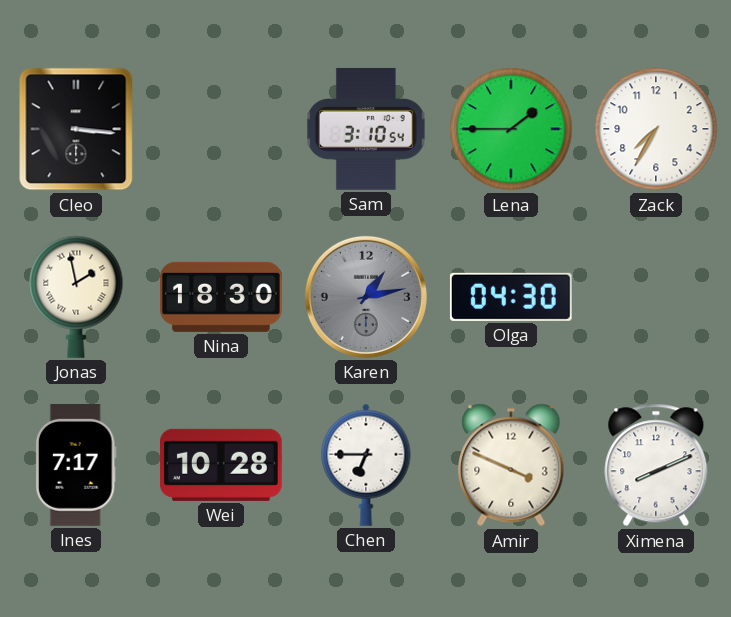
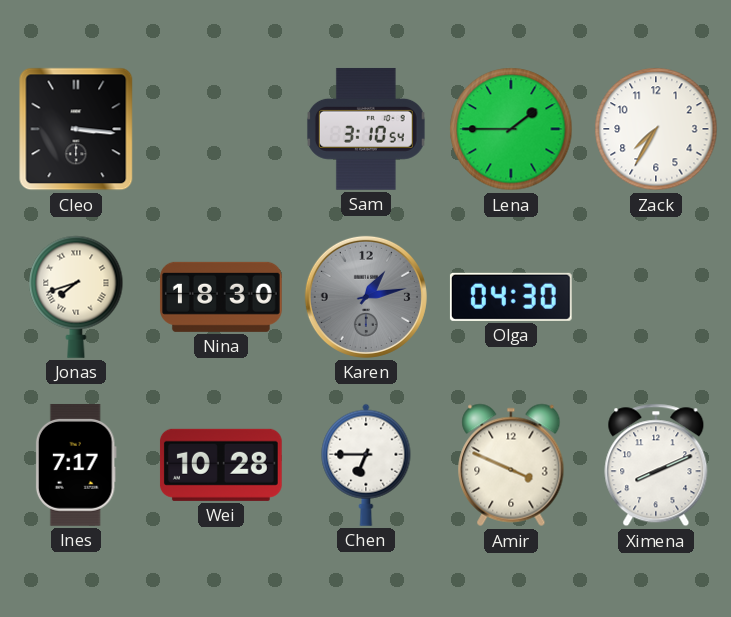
Jonas: 1:58 -> 7:42 (76, 297)
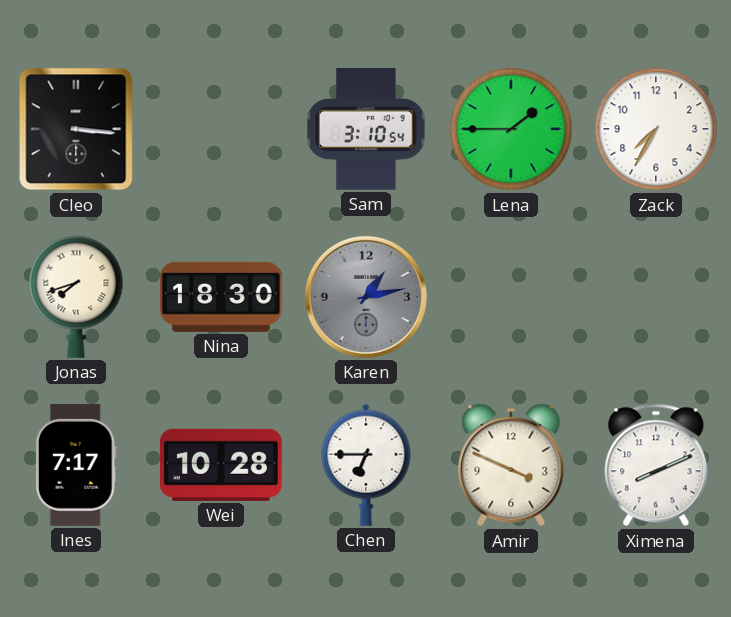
Olga: 04:30 -> none (511, 297)
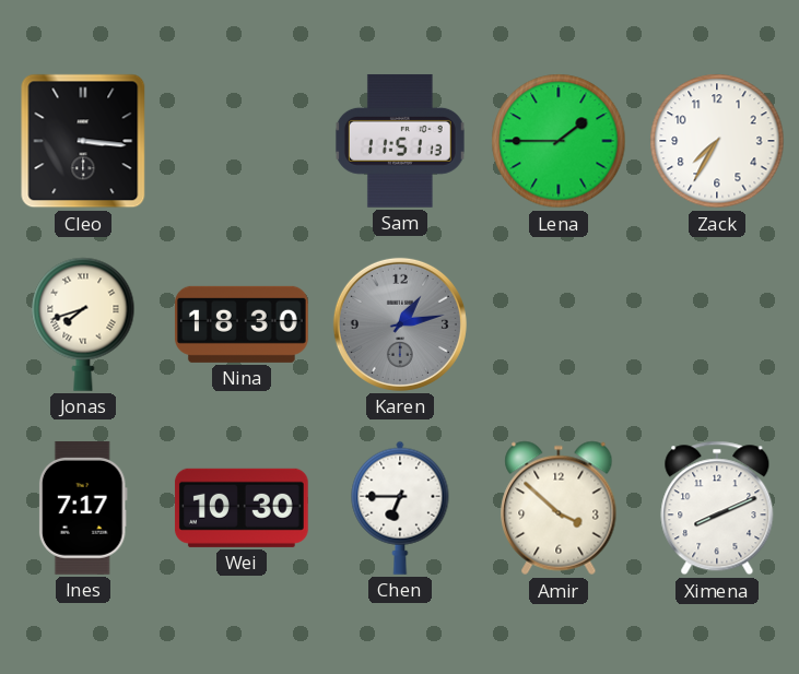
Sam: 3:10 -> 11:51 (400, 141)
Wei: 10:28 -> 10:30 (242, 508)
Amir: 3:49 -> 3:52 (559, 508)
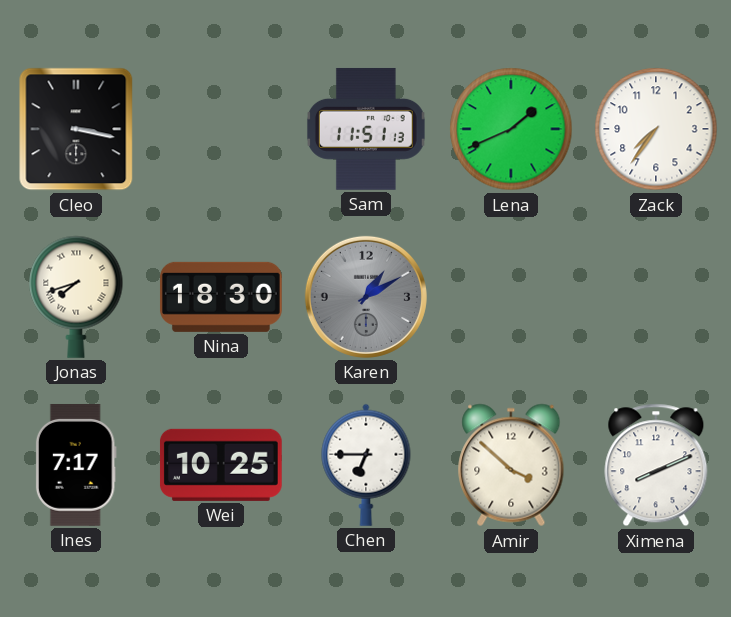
Cleo: 3:16 -> 3:17 (76, 129)
Lena: 1:45 -> 1:41 (511, 129)
Zack: 7:35 -> 7:36 (656, 129)
Karen: 1:13 -> 1:10 (366, 297)
Wei: 10:30 -> 10:25 (221, 465)
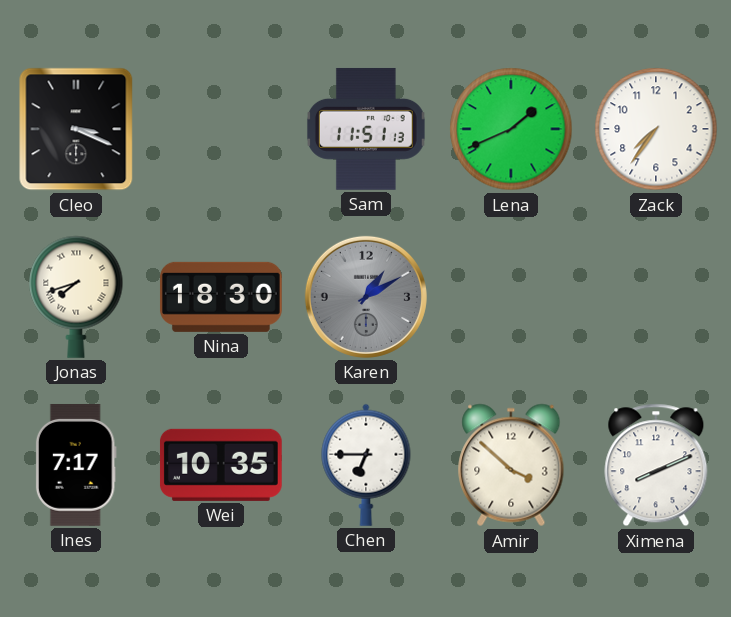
Cleo: 3:17 -> 3:19 (76, 129)
Wei: 10:25 -> 10:35 (221, 465)
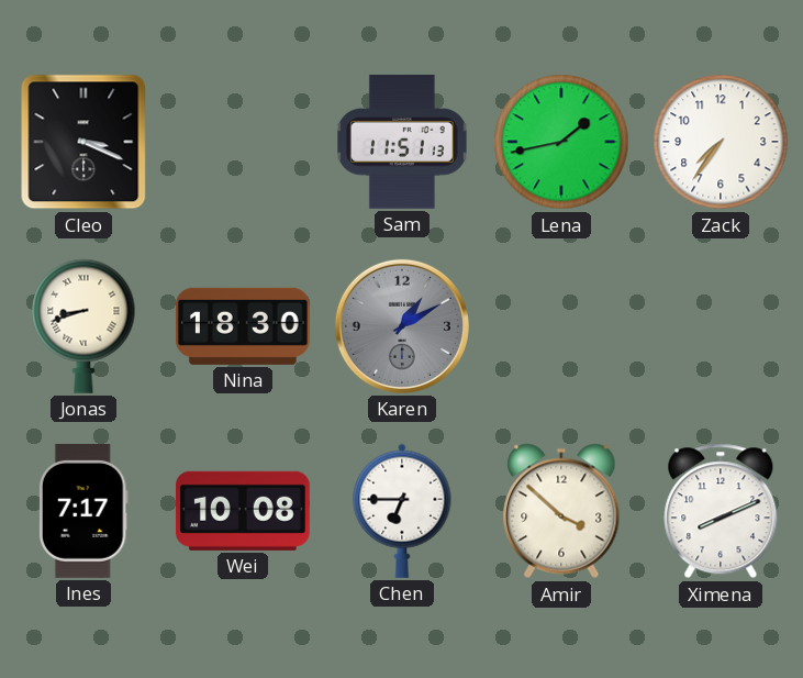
Lena: 1:41 -> 1:43 (561, 142)
Jonas: 7:42 -> 8:42 (83, 326)
Wei: 10:35 -> 10:08 (243, 511)
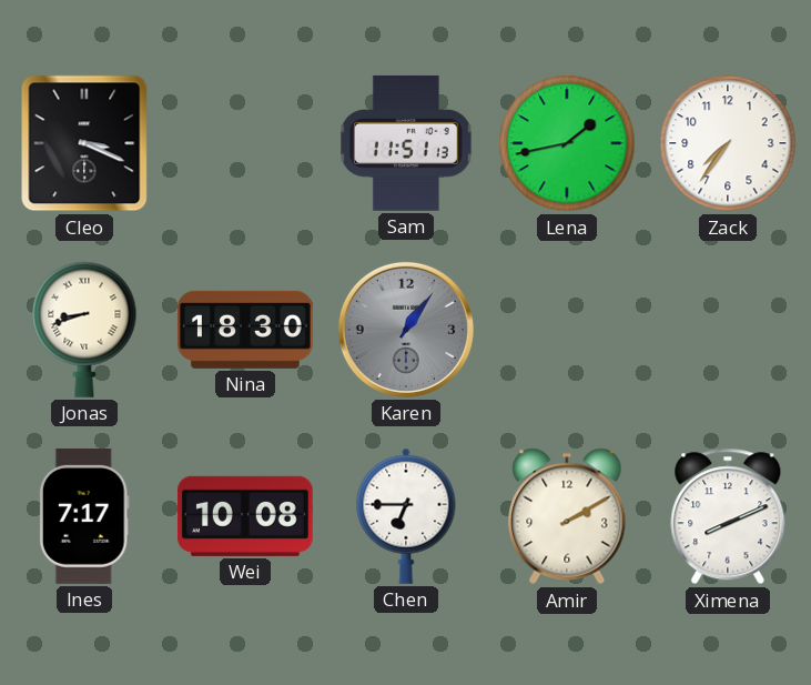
Karen: 1:10 -> 1:06 (406, 330)
Amir: 3:52 -> 2:10 (567, 516)
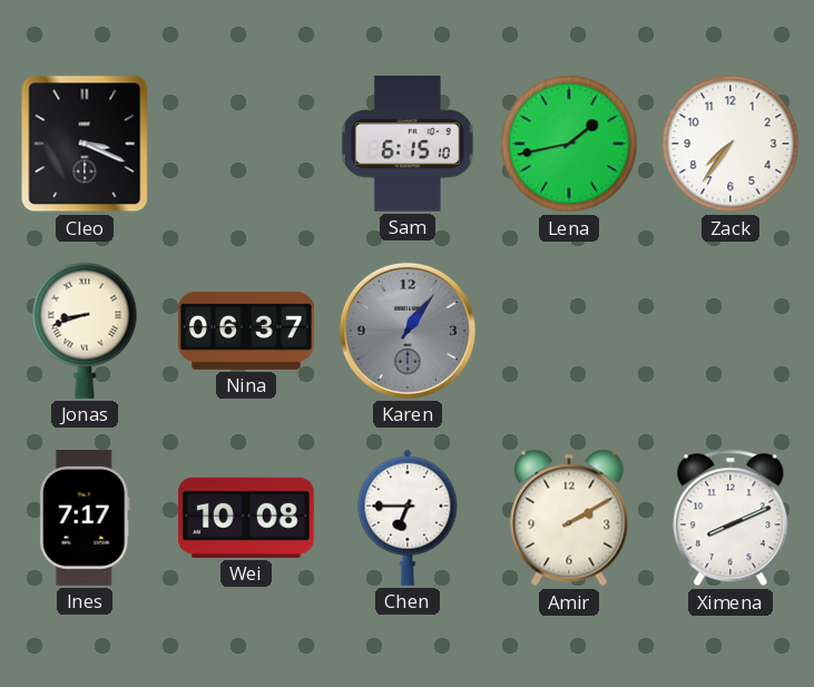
Sam: 11:51 -> 6:15 (408, 144)
Nina: 18:30 -> 06:37 (246, 331)
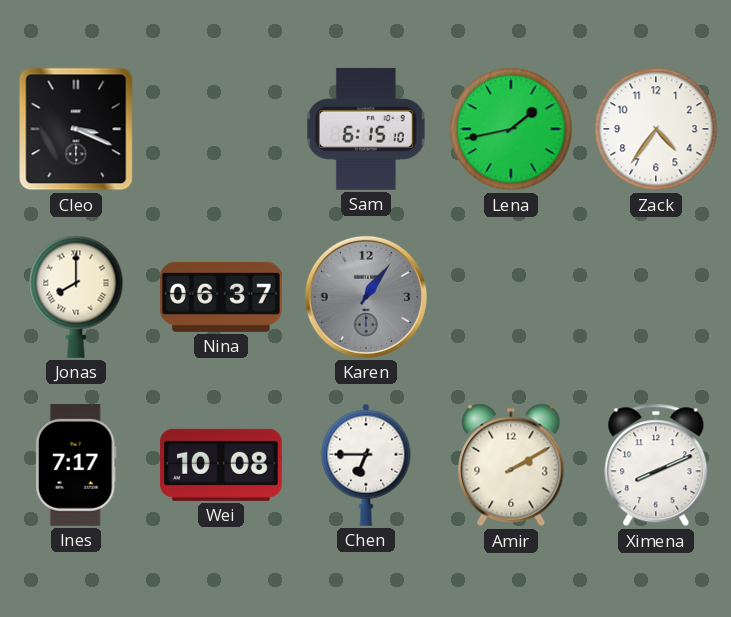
Zack: 7:36 -> 4:36 (656, 129)
Jonas: 8:42 -> 8:00 (76, 297)
